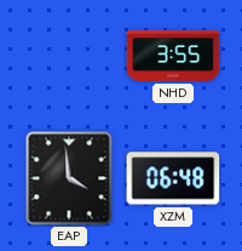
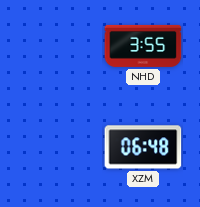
EAP: 3:59 -> none (69, 178)
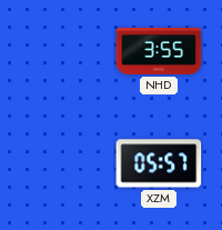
XZM: 06:48 -> 05:57 (159, 163)
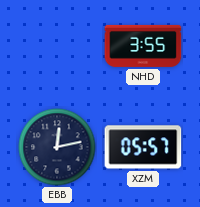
EBB: none -> 12:13 (57, 147)
